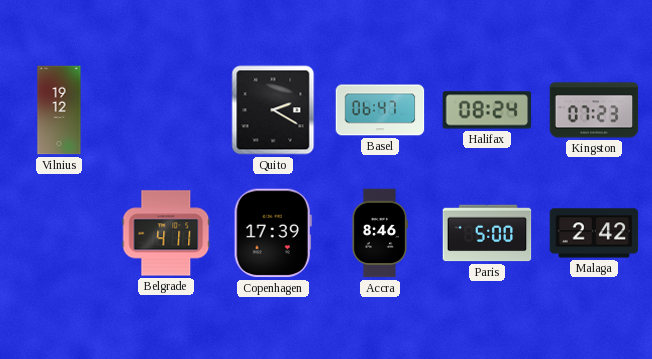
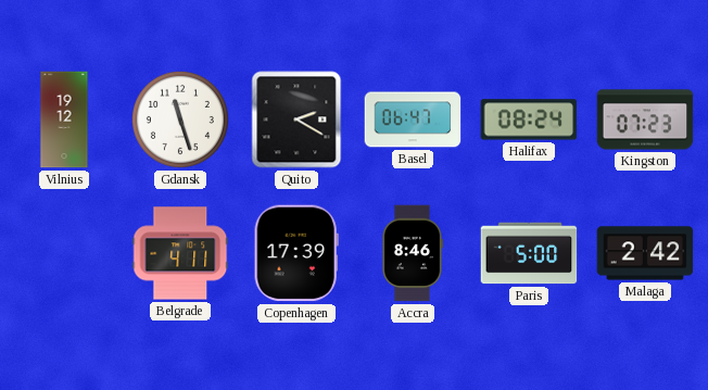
Gdansk: none -> 11:27 (180, 119)
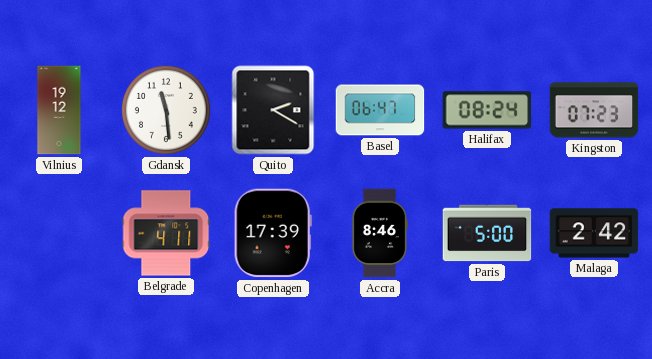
Gdansk: 11:27 -> 11:29 (166, 110)
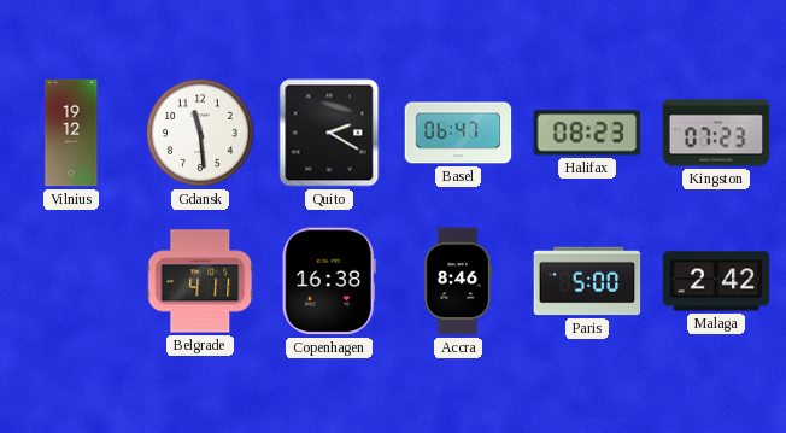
Halifax: 08:24 -> 08:23 (587, 133)
Copenhagen: 17:39 -> 16:38 (329, 281)
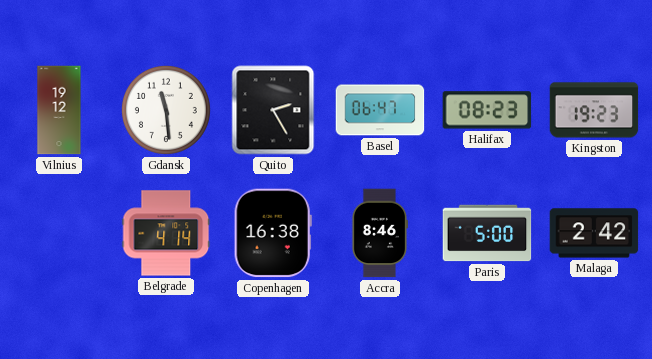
Quito: 2:20 -> 2:25 (273, 110)
Kingston: 07:23 -> 19:23 (594, 110)
Belgrade: 4:11 -> 4:14 (166, 233)
